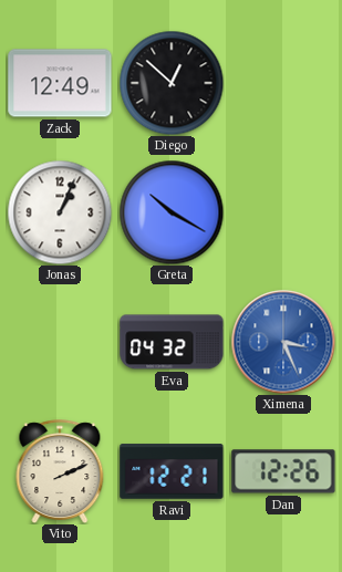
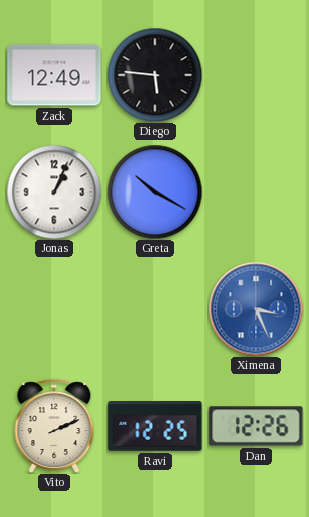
Diego: 12:52 -> 5:46 (155, 75)
Eva: 04:32 -> none (172, 342)
Ravi: 12:21 -> 12:25 (155, 426)
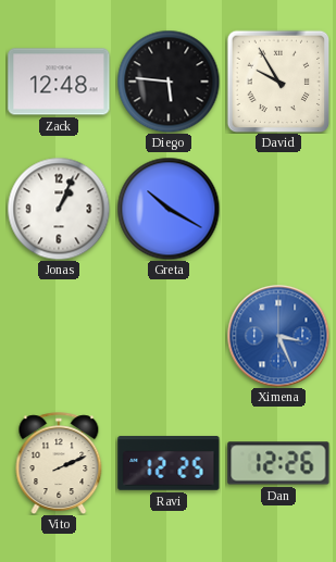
Zack: 12:49 -> 12:48 (59, 82)
David: none -> 9:55 (278, 82)
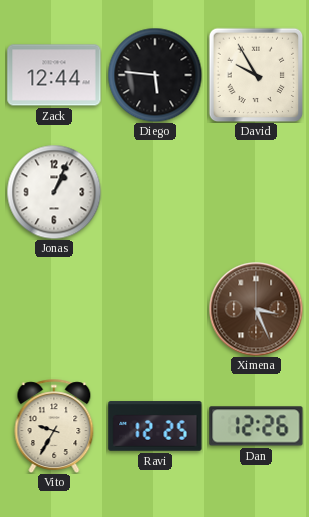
Zack: 12:48 -> 12:44 (54, 75)
Greta: 10:20 -> none (169, 209)
Ximena dial: blue -> brown (256, 309)
Vito: 2:11 -> 9:35 (54, 426)
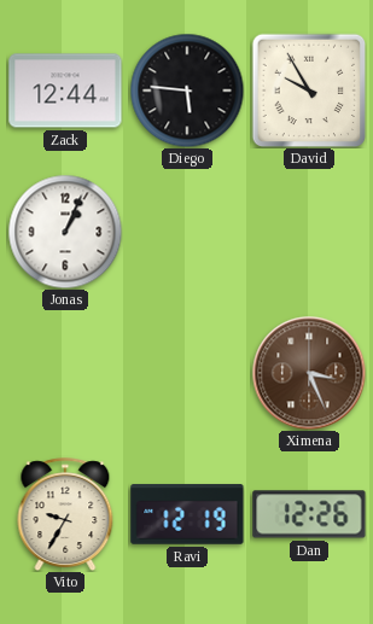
Ravi: 12:25 -> 12:19 (187, 514)
